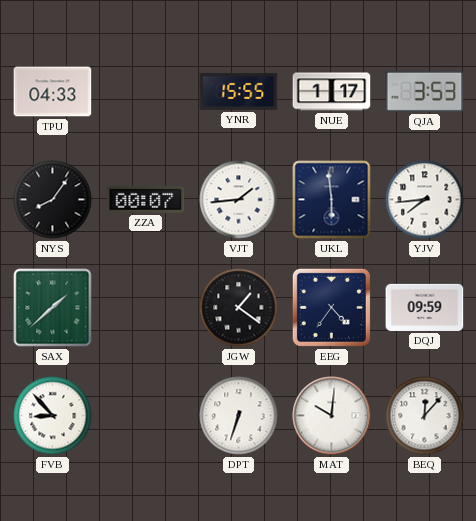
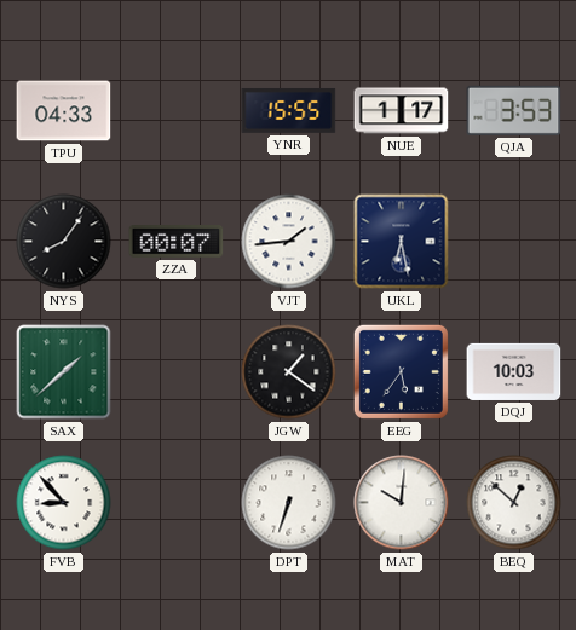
UKL: 5:59 -> 6:28 (402, 242)
YJV: 7:44 -> none (425, 200)
EEG: 4:36 -> 5:36 (401, 371)
DQJ: 09:59 -> 10:03 (514, 371)
BEQ: 12:07 -> 12:52 (514, 503)
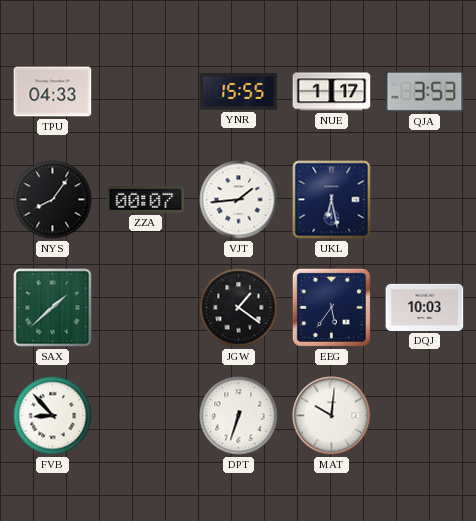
BEQ: 12:52 -> none (514, 503)
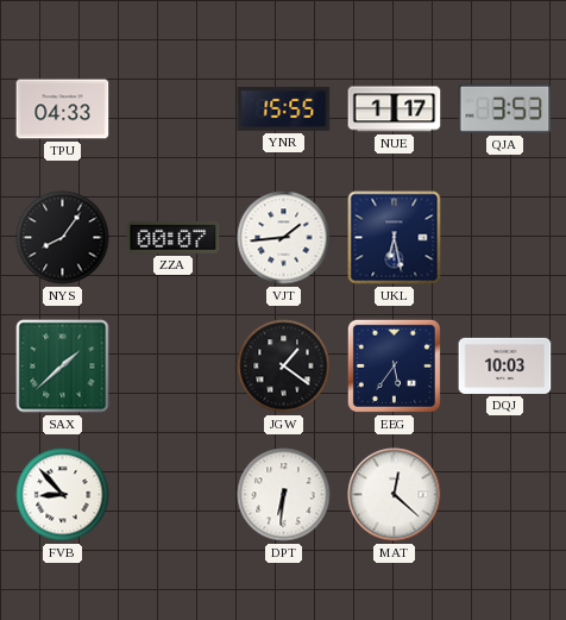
DPT: 6:33 -> 6:31 (284, 495)
MAT: 10:01 -> 12:22 (395, 495)
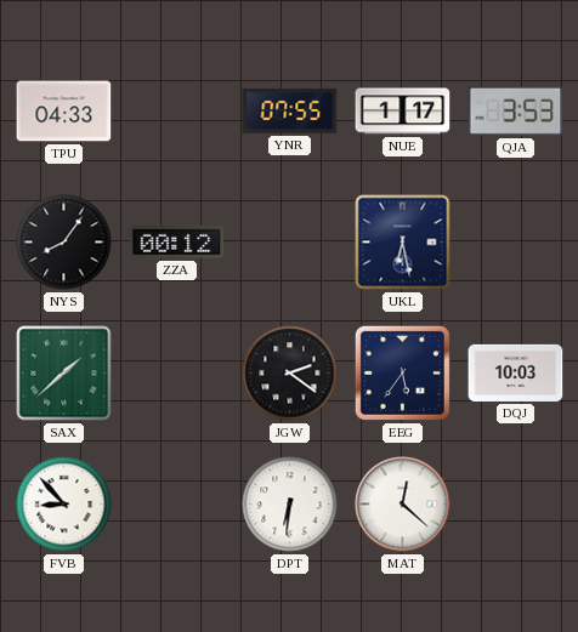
YNR: 15:55 -> 07:55 (290, 110)
ZZA: 00:07 -> 00:12 (177, 243)
VJT: 1:44 -> none (284, 238)
JGW: 1:21 -> 2:21 (290, 374)
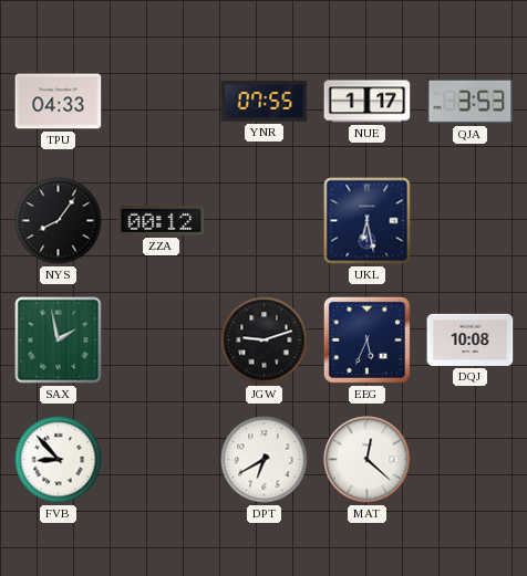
SAX: 1:38 -> 1:58 (59, 341)
JGW: 2:21 -> 9:12 (265, 341)
EEG: 5:36 -> 5:34 (366, 339)
DQJ: 10:03 -> 10:08 (471, 339)
DPT: 6:31 -> 6:40 (265, 460)
